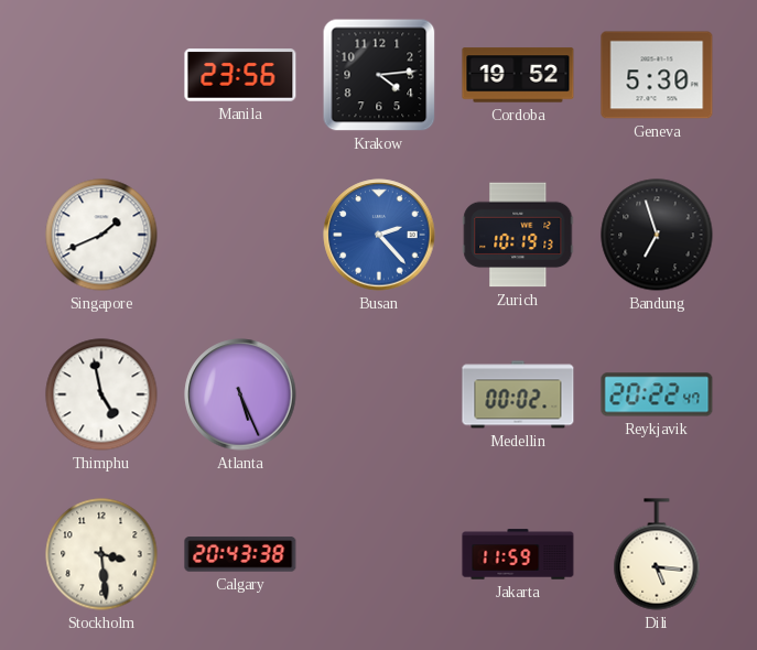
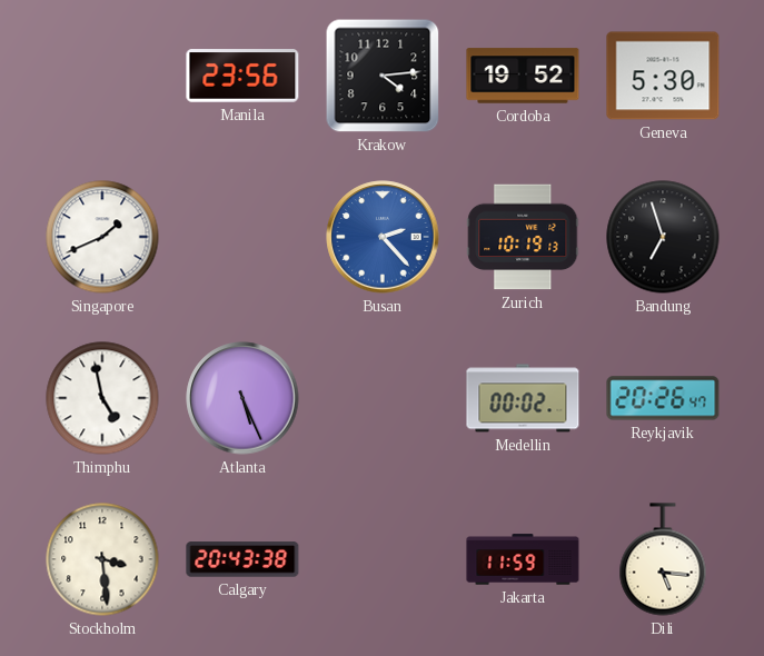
Reykjavik: 20:22 -> 20:26 (663, 398)
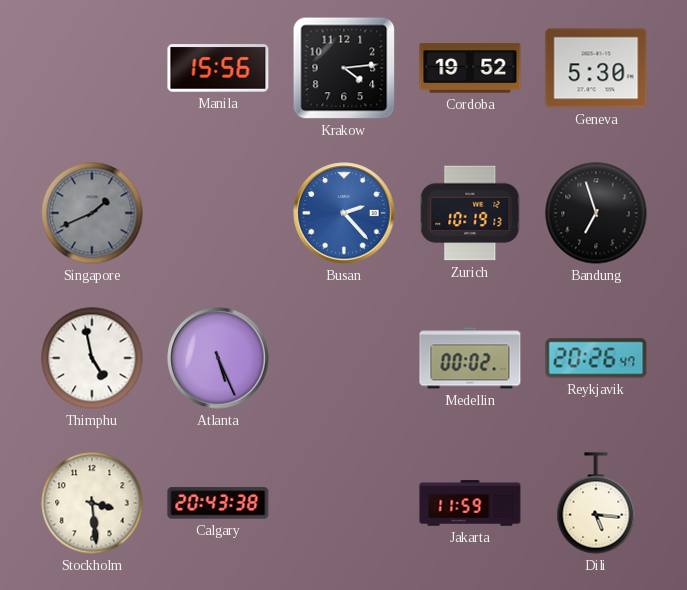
Manila: 23:56 -> 15:56 (218, 68)
Singapore dial: white -> grey (92, 213)
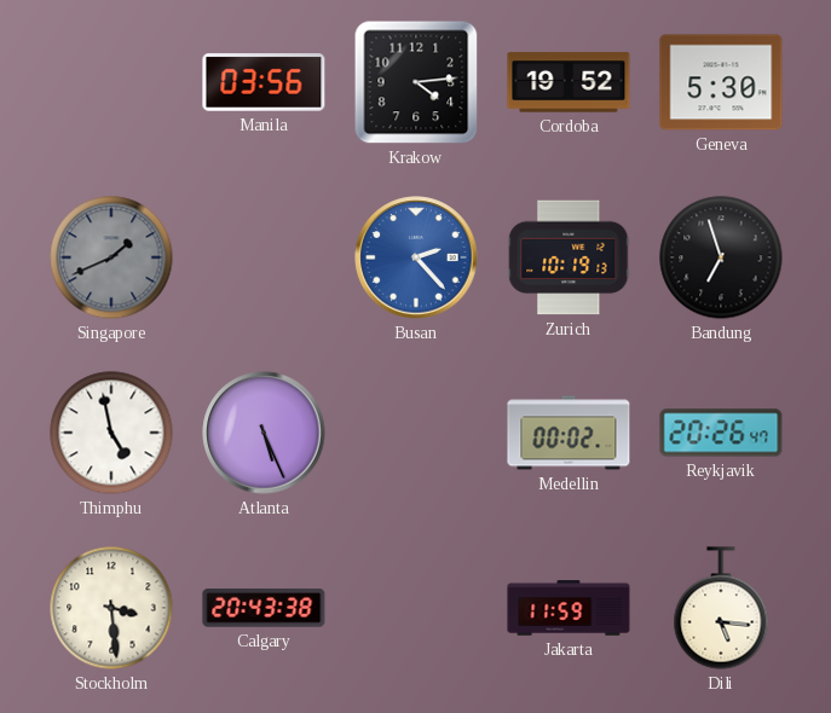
Manila: 15:56 -> 03:56 (264, 82)
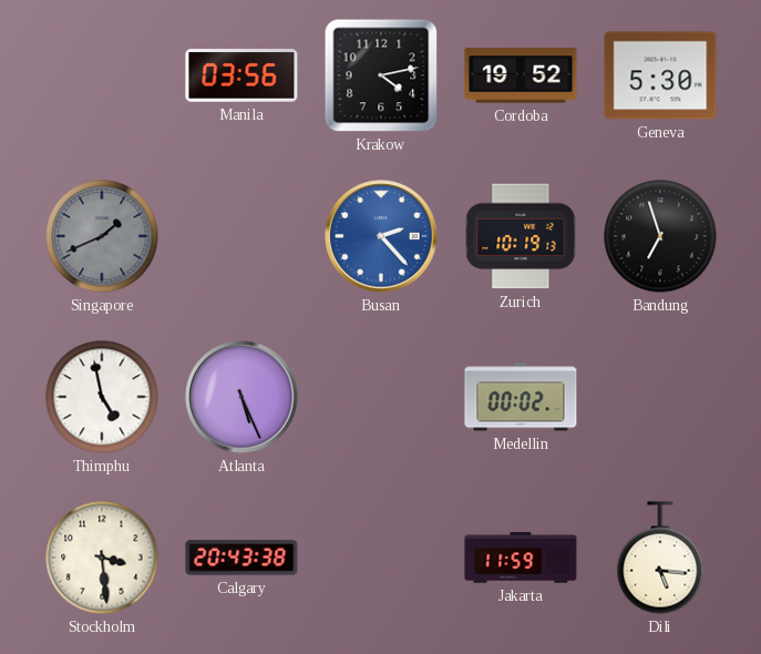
Krakow: 4:14 -> 4:13 (381, 75)
Reykjavik: 20:26 -> none (721, 433)
